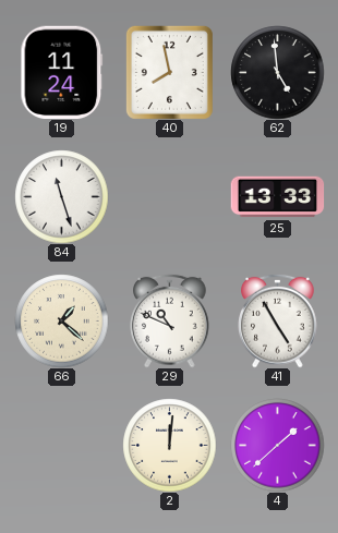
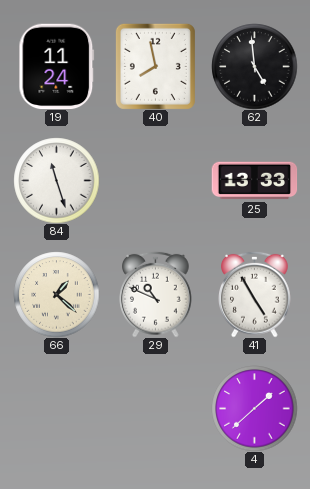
2: 12:01 -> none (169, 445)
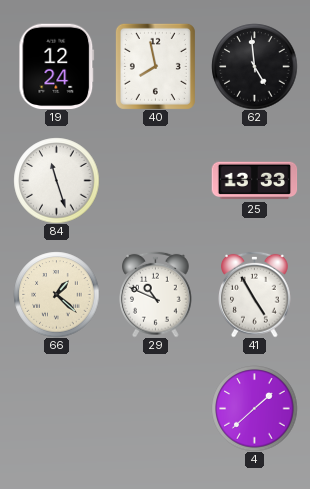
19: 11:24 -> 12:24 (57, 66)
